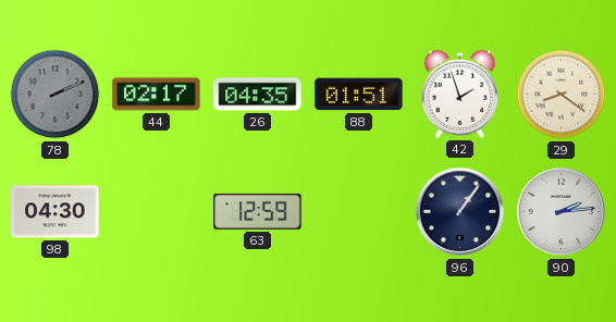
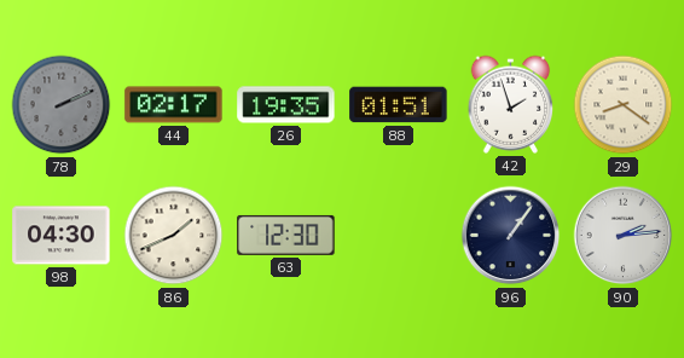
26: 04:35 -> 19:35 (286, 105)
86: none -> 1:41 (174, 236)
63: 12:59 -> 12:30 (286, 235)
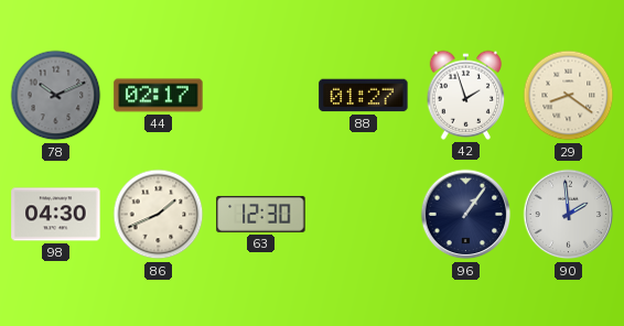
78: 2:11 -> 10:11 (56, 96)
26: 19:35 -> none (286, 105)
88: 01:51 -> 01:27 (364, 96)
90: 2:14 -> 1:59 (569, 215)
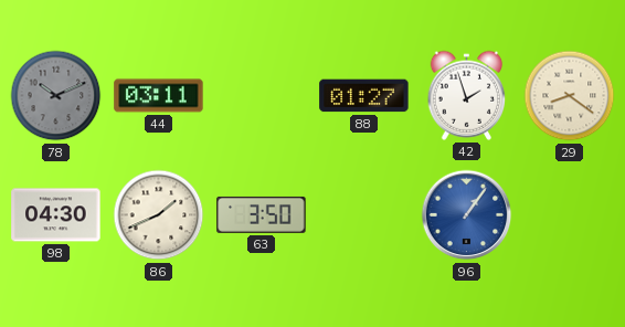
44: 02:17 -> 03:11 (159, 96)
63: 12:30 -> 3:50 (262, 214)
96 dial: navy -> blue (467, 215)
90: 1:59 -> none (569, 215)
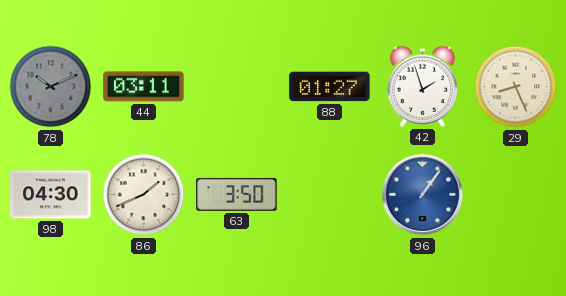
29: 8:21 -> 8:26 (516, 87)
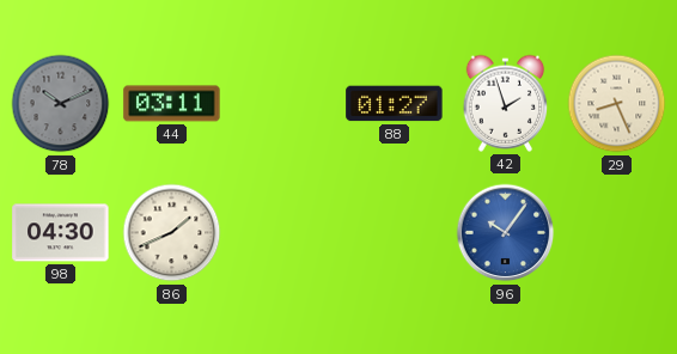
63: 3:50 -> none (237, 194)
96: 1:06 -> 10:06 (506, 233)
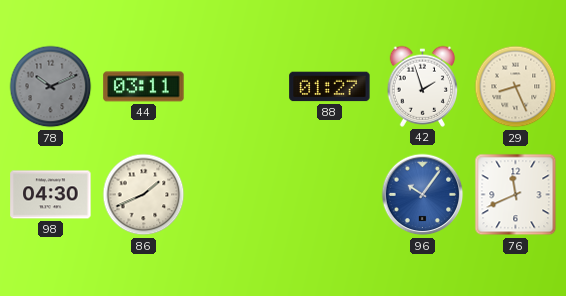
76: none -> 11:41 (516, 195)
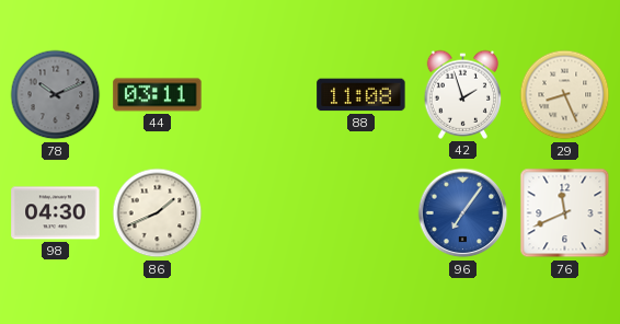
88: 01:27 -> 11:08 (361, 95)
96: 10:06 -> 7:06 (463, 213)
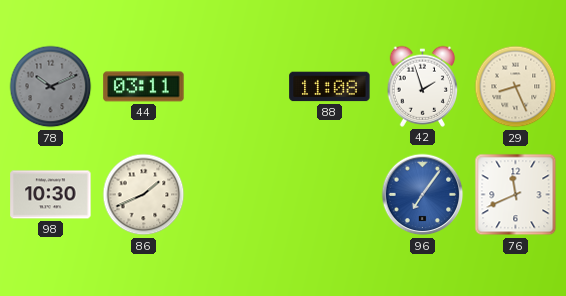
98: 04:30 -> 10:30 (51, 195)
